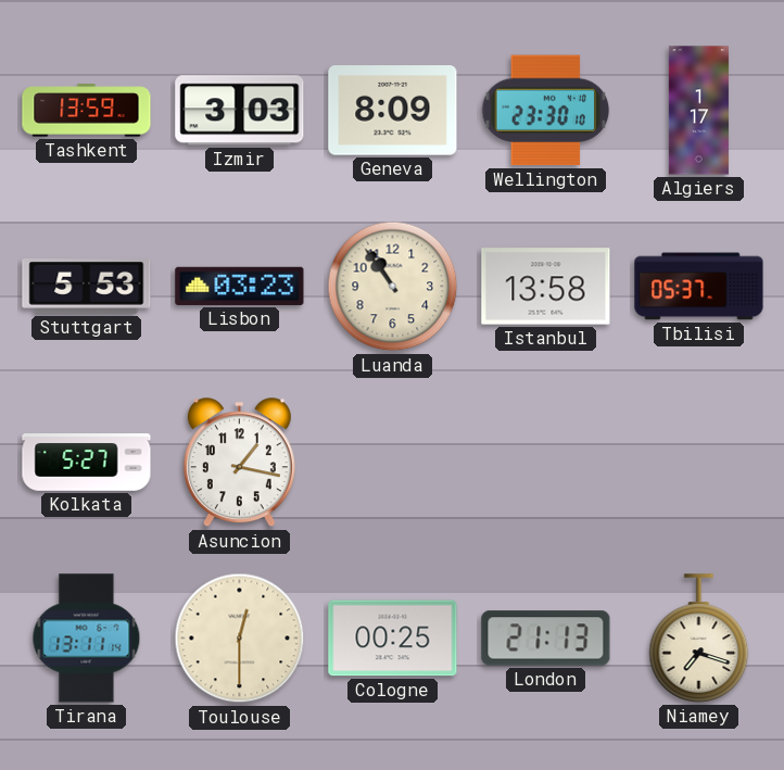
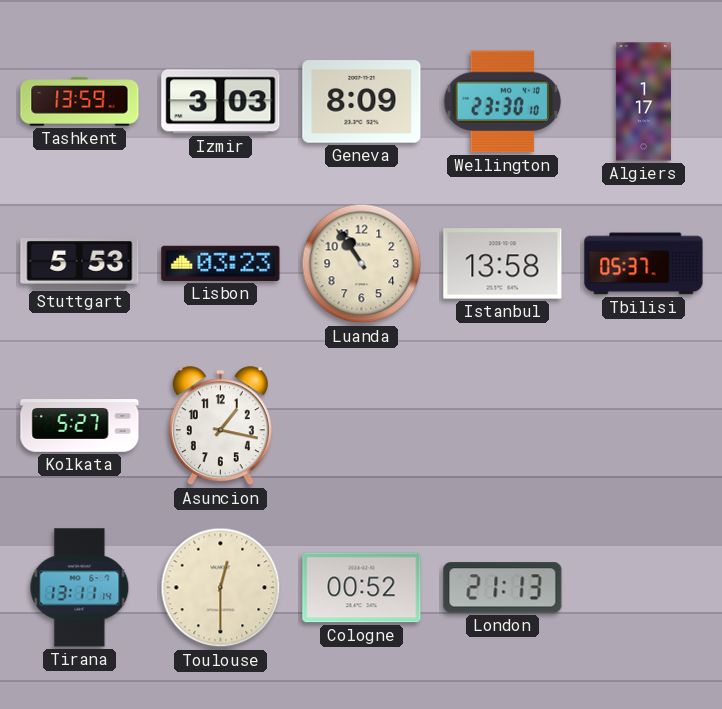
Cologne: 00:25 -> 00:52 (362, 588)
Niamey: 7:18 -> none (699, 639)
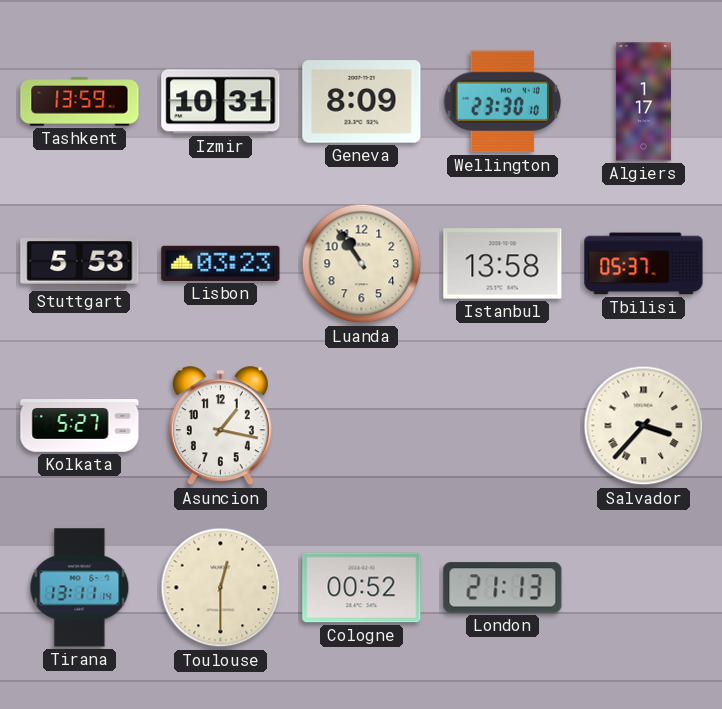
Izmir: 3:03 -> 10:31 (221, 102)
Salvador: none -> 3:37 (644, 426)
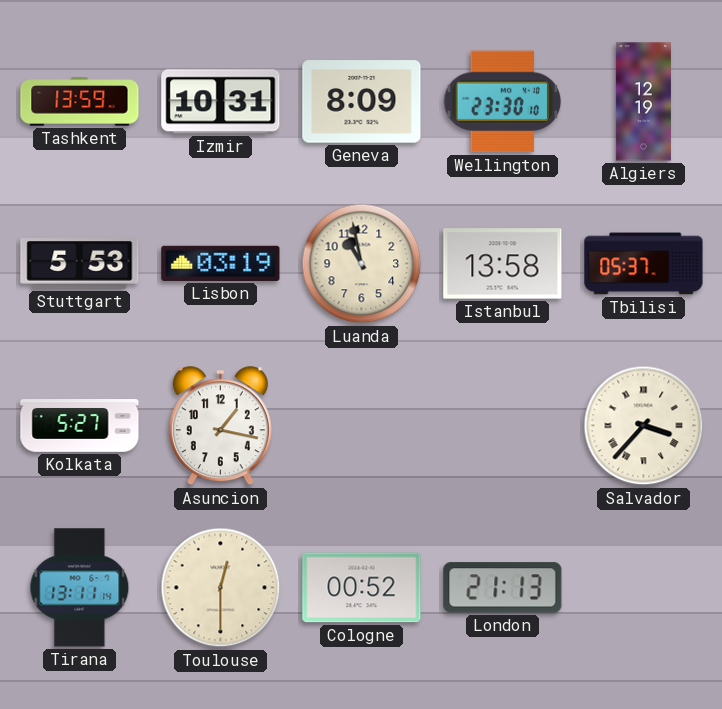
Algiers: 1:17 -> 12:19 (643, 102)
Lisbon: 03:23 -> 03:19 (221, 263)
Luanda: 10:54 -> 10:58 (362, 264)
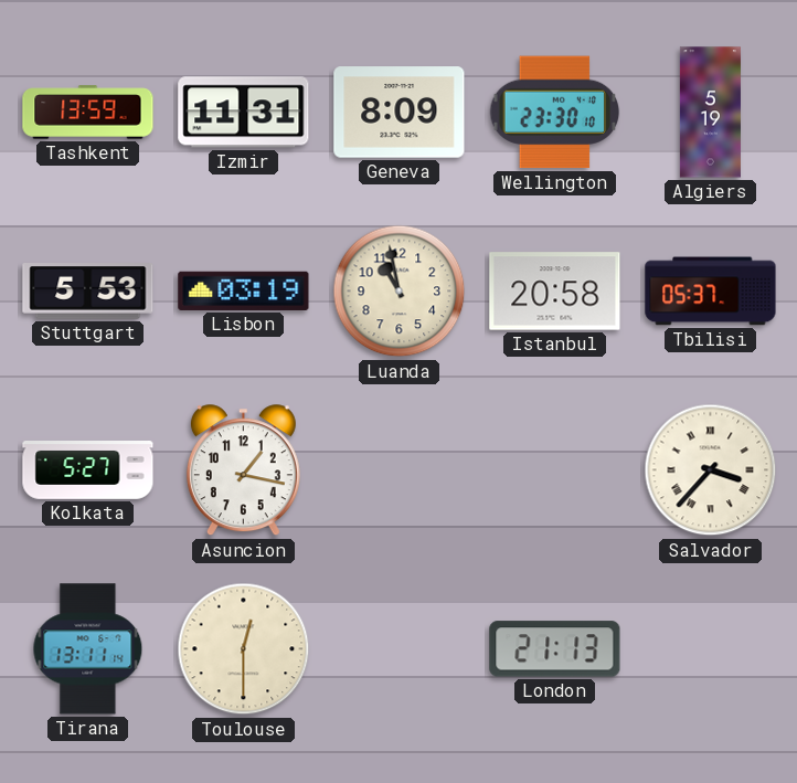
Izmir: 10:31 -> 11:31 (244, 113)
Algiers: 12:19 -> 5:19 (710, 113)
Istanbul: 13:58 -> 20:58 (555, 292)
Cologne: 00:52 -> none (362, 588)
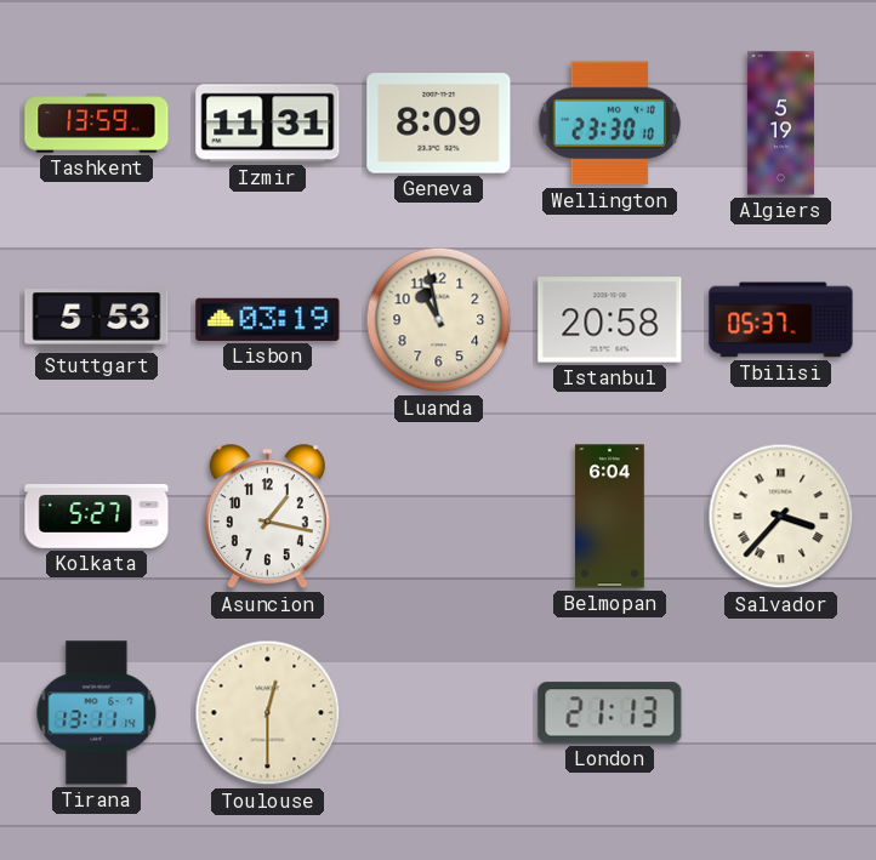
Belmopan: none -> 6:04 (610, 517)
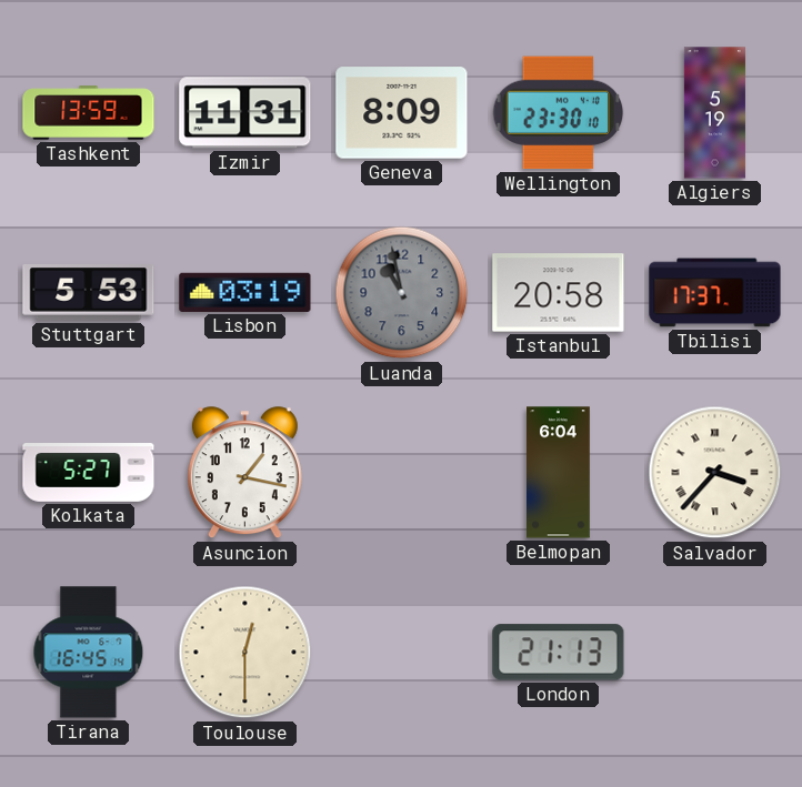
Luanda dial: cream -> grey (402, 293)
Tbilisi: 05:37 -> 17:37 (715, 293)
Tirana: 13:11 -> 16:45 (89, 653)
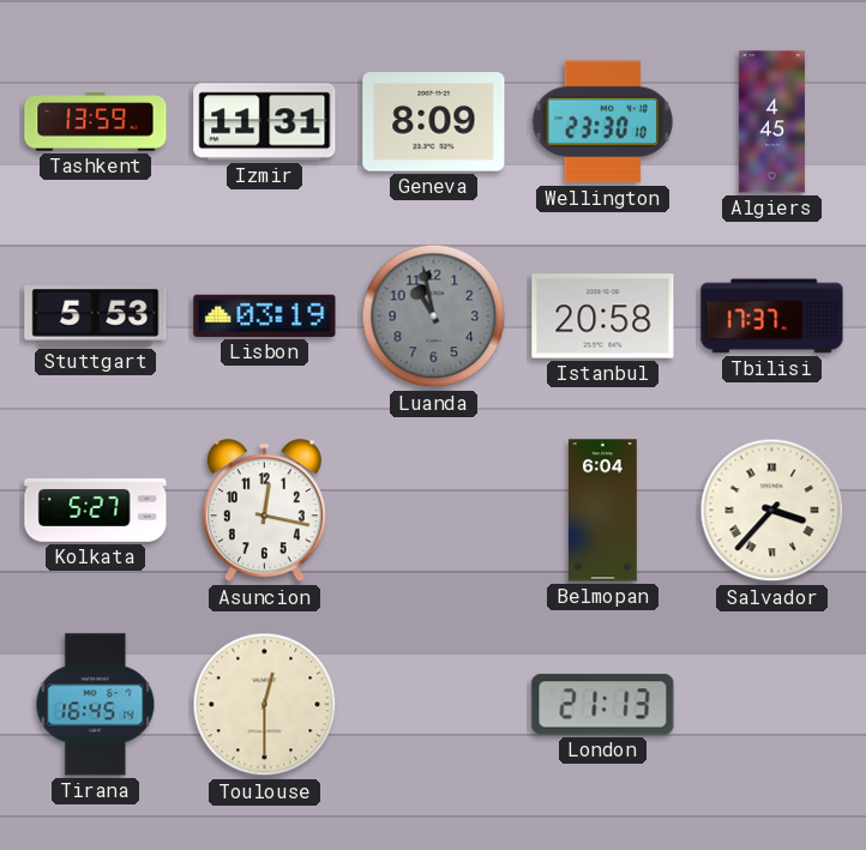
Algiers: 5:19 -> 4:45 (771, 122)
Asuncion: 1:17 -> 12:17 (264, 511)
